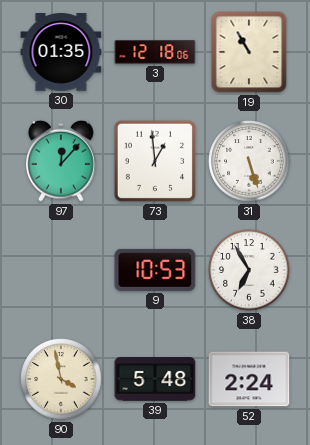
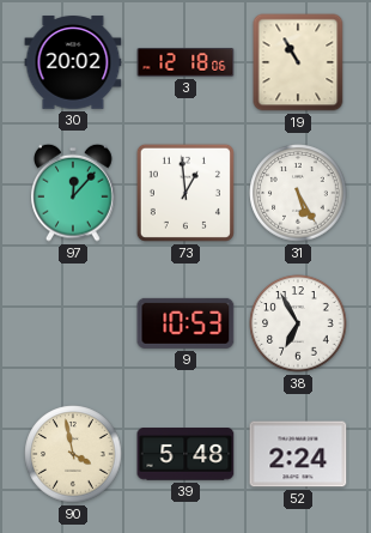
30: 01:35 -> 20:02 (73, 62)
31: 5:27 -> 5:25 (298, 193)
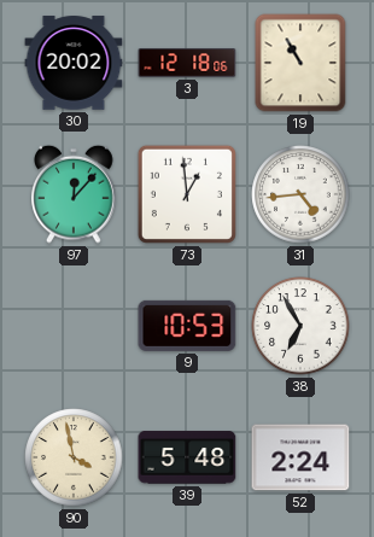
31: 5:25 -> 4:44 (300, 194)
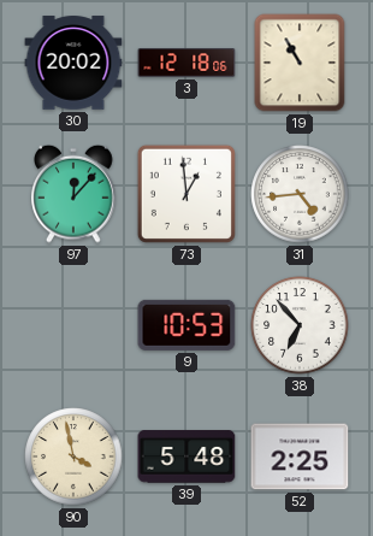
38: 6:55 -> 6:53 (300, 325)
52: 2:24 -> 2:25 (300, 457)
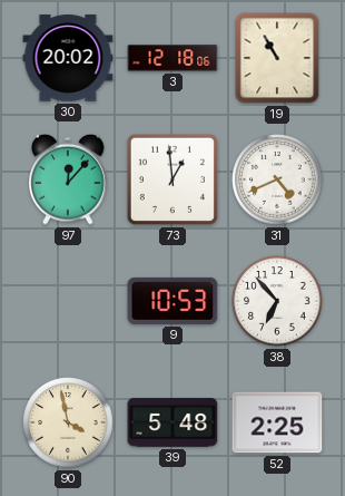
31: 4:44 -> 4:41 (277, 179)
